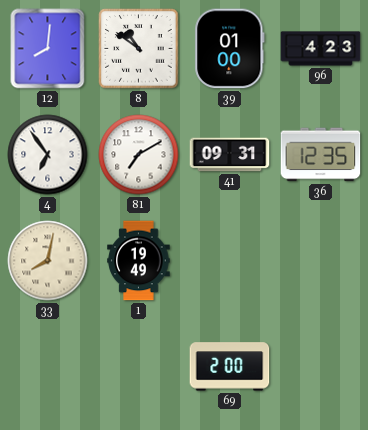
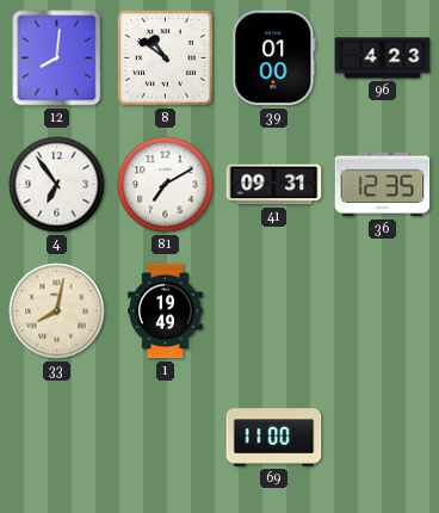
69: 2:00 -> 11:00 (274, 438)
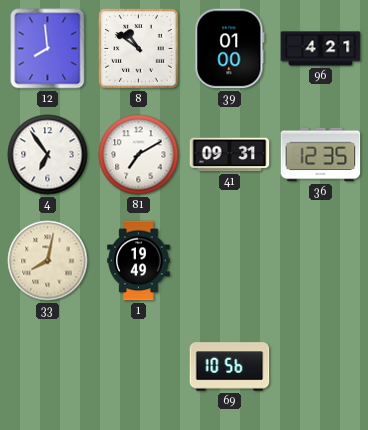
12: 8:01 -> 7:59 (48, 49)
96: 4:23 -> 4:21 (321, 49)
69: 11:00 -> 10:56 (230, 367)
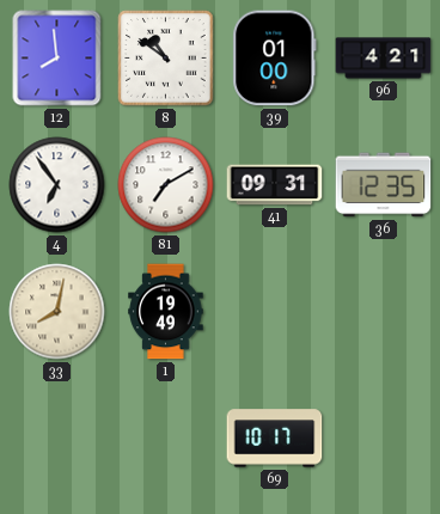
69: 10:56 -> 10:17 (275, 439)
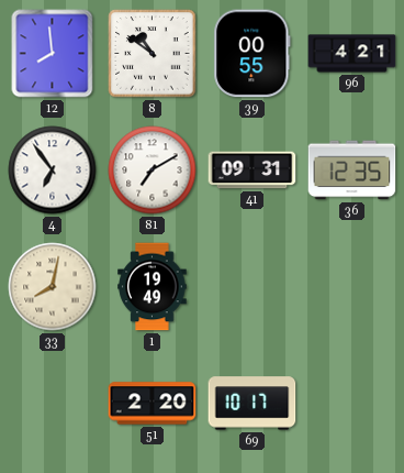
39: 01:00 -> 00:55 (252, 54)
51: none -> 2:20 (153, 404)
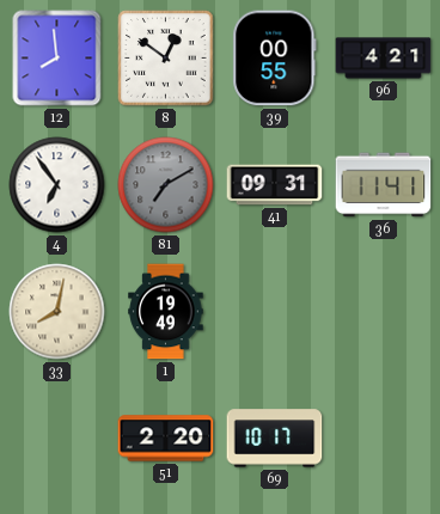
8: 10:51 -> 12:51 (166, 59)
81 dial: white -> grey (166, 185)
36: 12:35 -> 11:41 (384, 185)
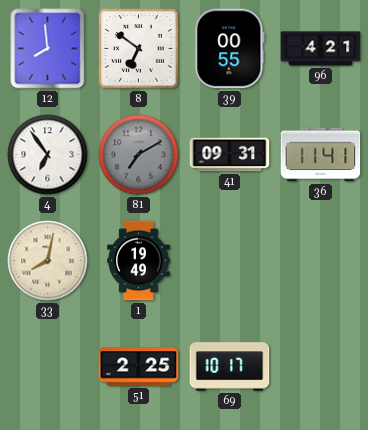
8: 12:51 -> 6:51 (139, 49)
51: 2:20 -> 2:25 (139, 367)
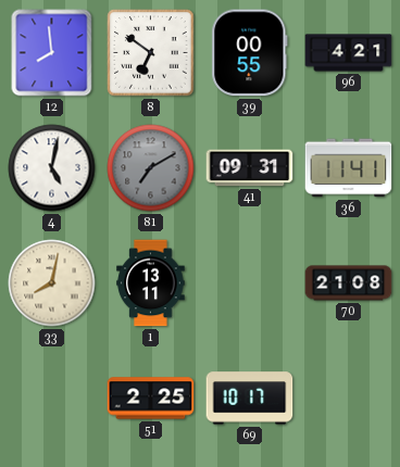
4: 6:54 -> 5:02 (52, 168)
1: 19:49 -> 13:11 (151, 283)
70: none -> 21:08 (349, 283)
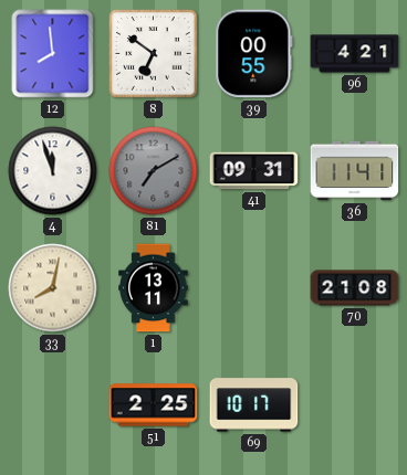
4: 5:02 -> 11:57 (53, 171)
